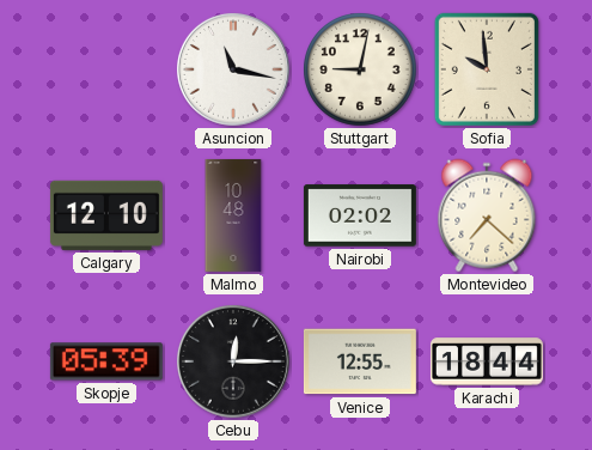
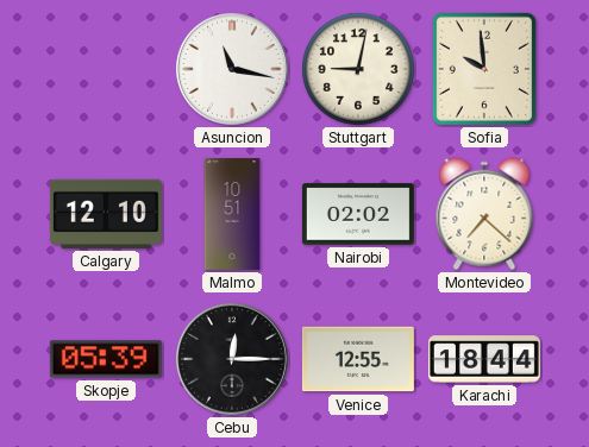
Malmo: 10:48 -> 10:51 (232, 214)
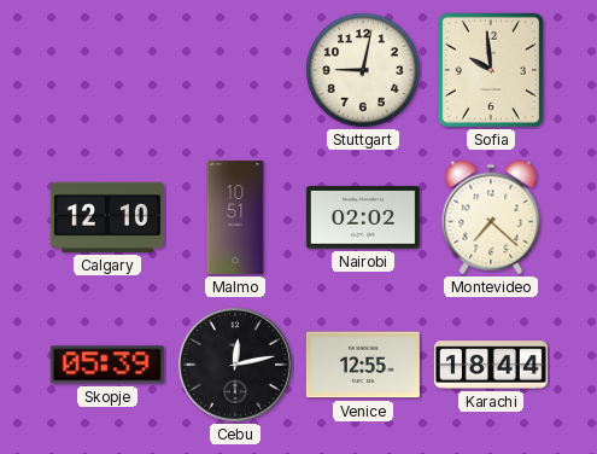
Asuncion: 11:17 -> none (232, 69)
Cebu: 12:15 -> 12:13 (235, 365)
